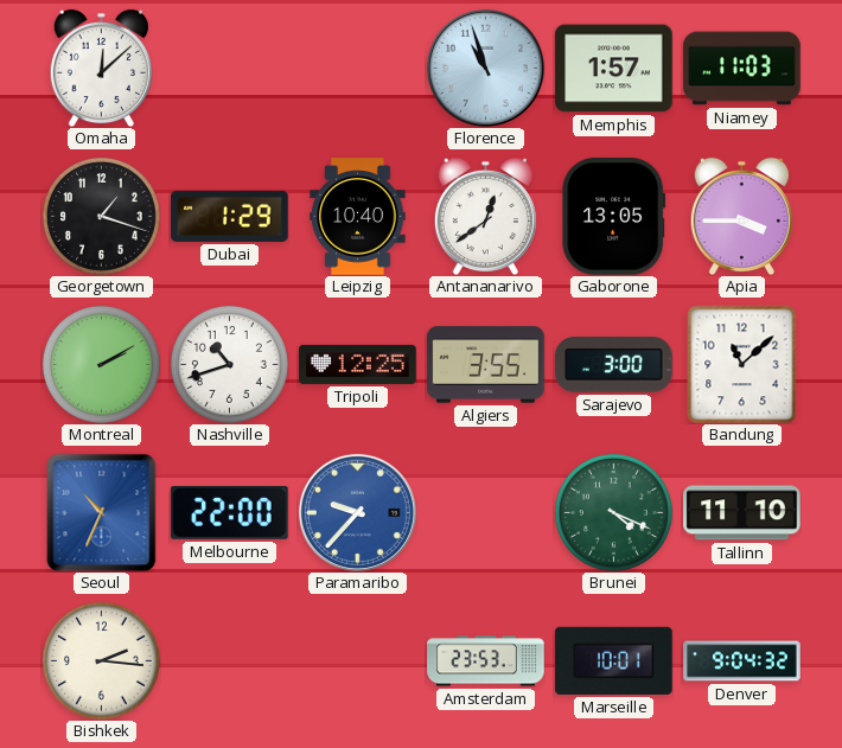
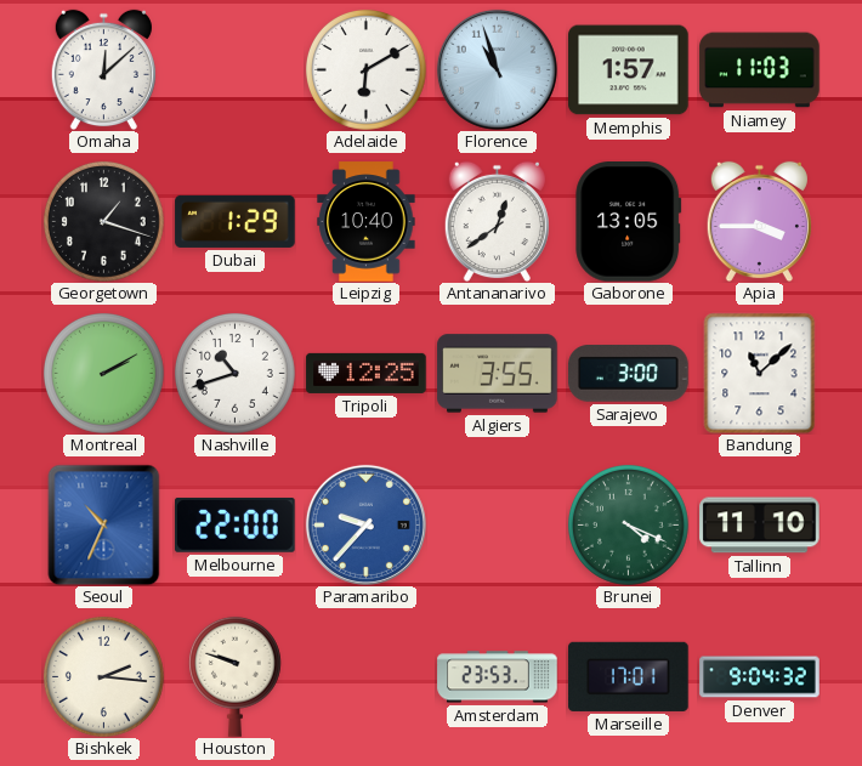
Adelaide: none -> 6:10 (365, 69)
Houston: none -> 9:48 (234, 676)
Marseille: 10:01 -> 17:01 (629, 676)
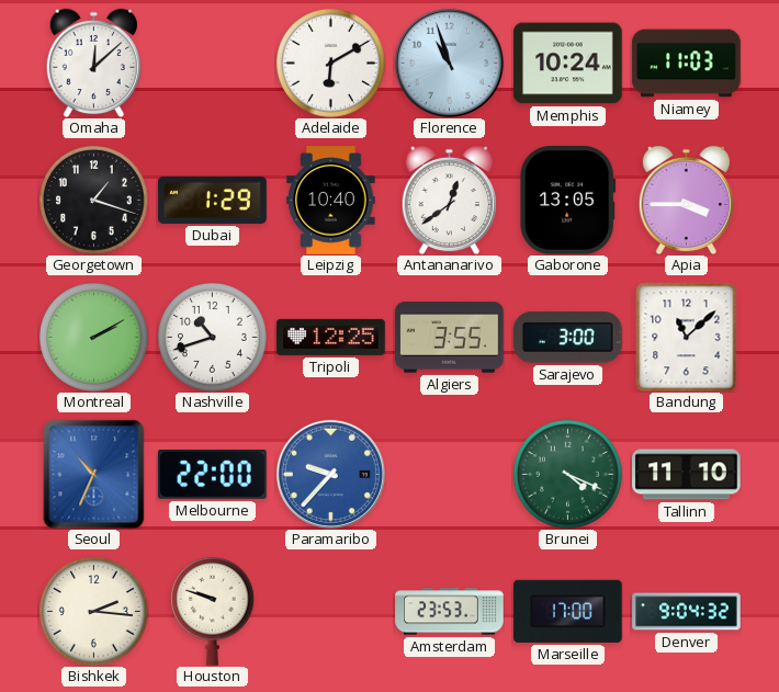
Memphis: 1:57 -> 10:24 (568, 64)
Marseille: 17:01 -> 17:00 (568, 611)
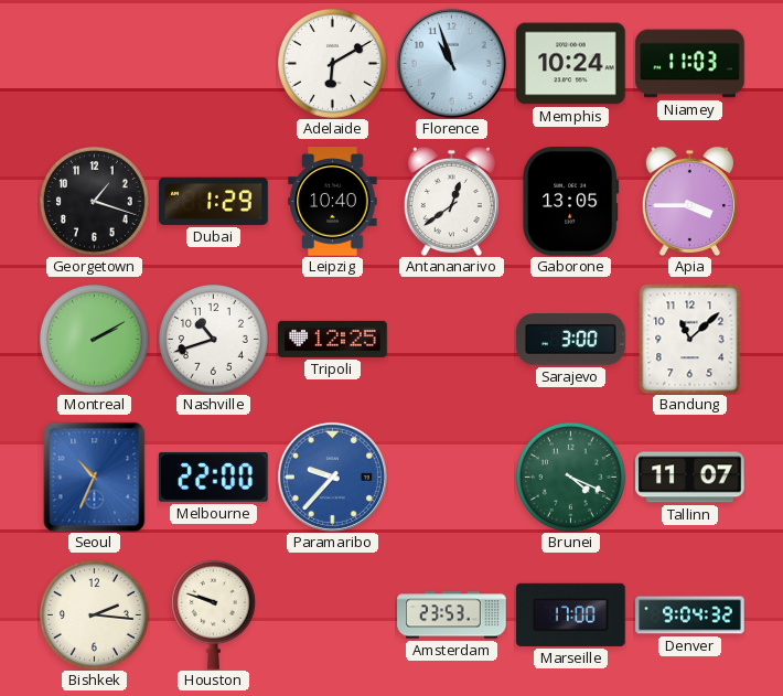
Omaha: 12:08 -> none (93, 63)
Algiers: 3:55 -> none (450, 338)
Tallinn: 11:10 -> 11:07 (690, 478)
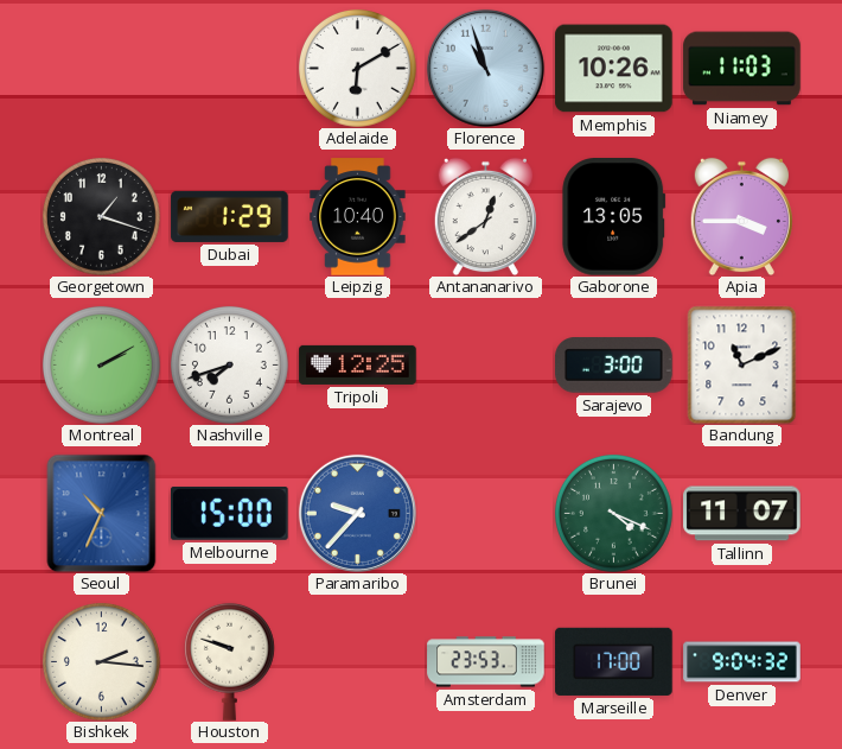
Memphis: 10:24 -> 10:26 (614, 69)
Nashville: 10:42 -> 7:42 (229, 364)
Bandung: 11:08 -> 11:11 (742, 364)
Melbourne: 22:00 -> 15:00 (230, 514)
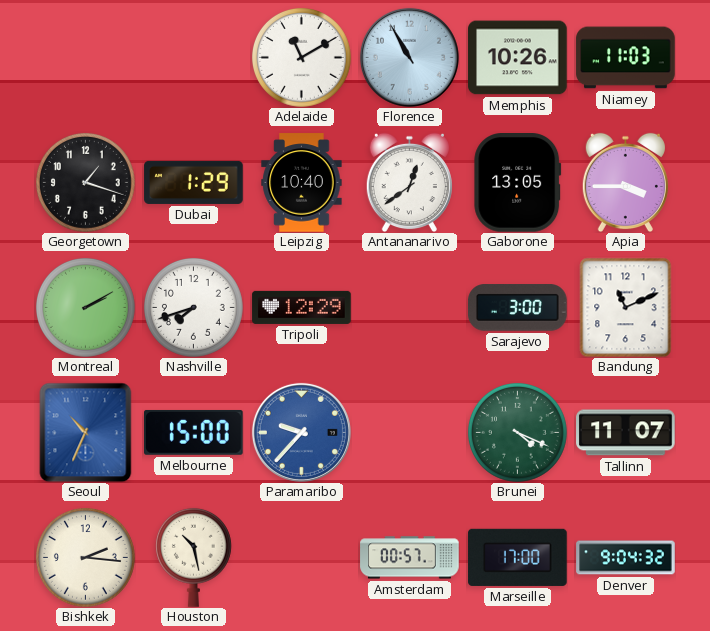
Adelaide: 6:10 -> 11:10 (301, 57)
Florence: 10:57 -> 10:55 (409, 57)
Tripoli: 12:25 -> 12:29 (302, 307)
Houston: 9:48 -> 10:28 (193, 557)
Amsterdam: 23:53 -> 00:57 (410, 558)
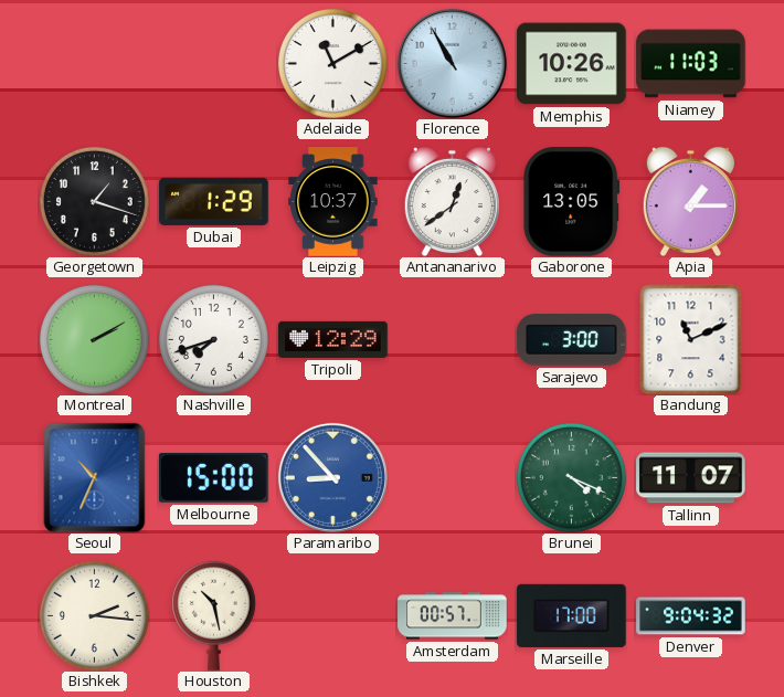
Leipzig: 10:40 -> 10:37 (333, 202)
Apia: 3:45 -> 1:15 (690, 201)
Paramaribo: 9:37 -> 8:53 (332, 477)
